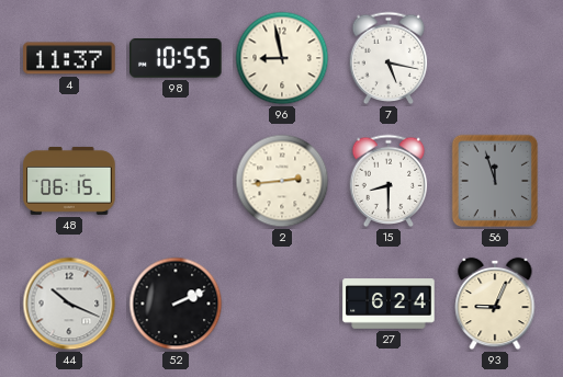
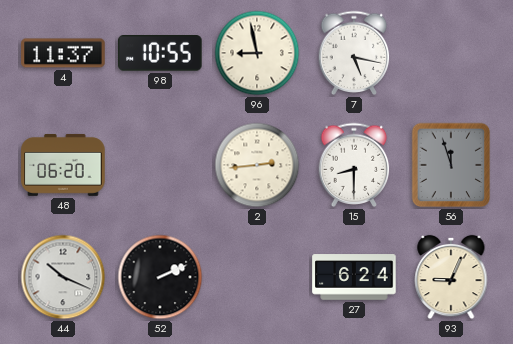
48: 06:15 -> 06:20 (63, 165)
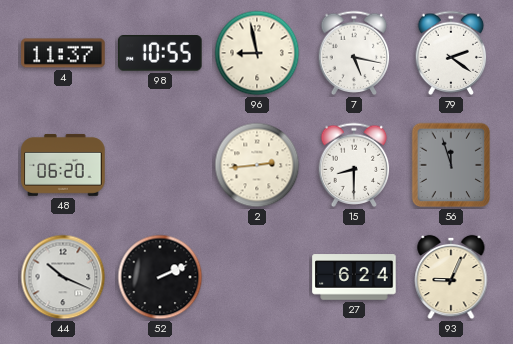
79: none -> 2:21 (451, 53)
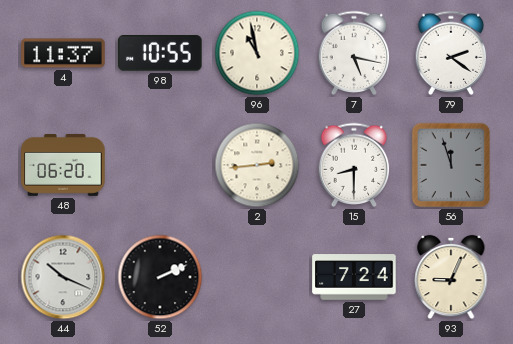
96: 8:58 -> 10:58 (257, 53)
27: 6:24 -> 7:24 (354, 277)
